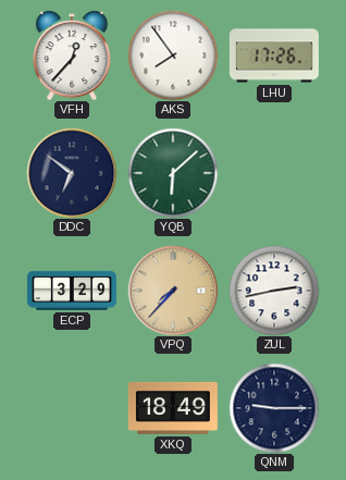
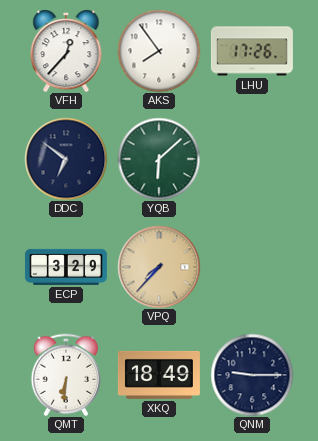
ZUL: 2:43 -> none (274, 291)
QMT: none -> 6:31 (66, 374)
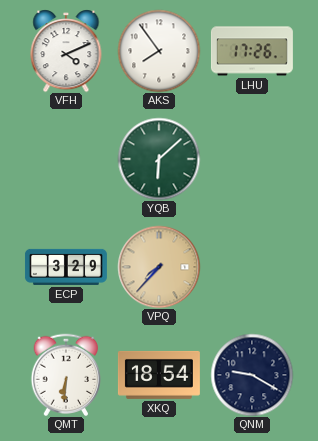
VFH: 12:37 -> 4:11 (66, 51)
DDC: 6:51 -> none (66, 159)
XKQ: 18:49 -> 18:54 (159, 375)
QNM: 9:15 -> 9:20 (252, 375)
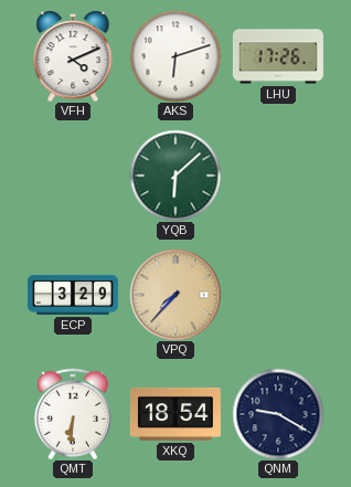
AKS: 7:54 -> 6:12 (175, 56)
